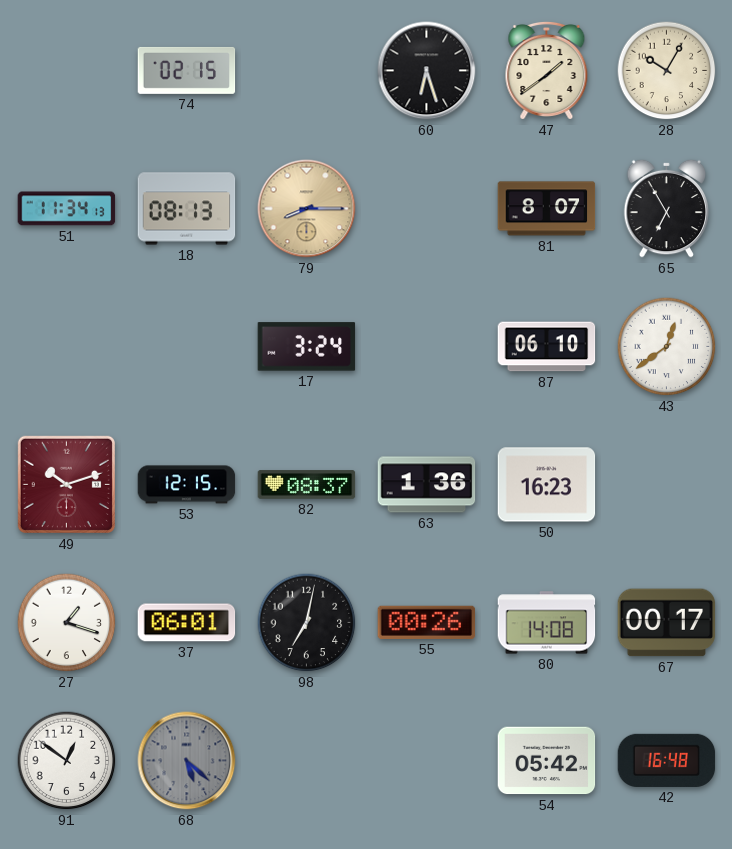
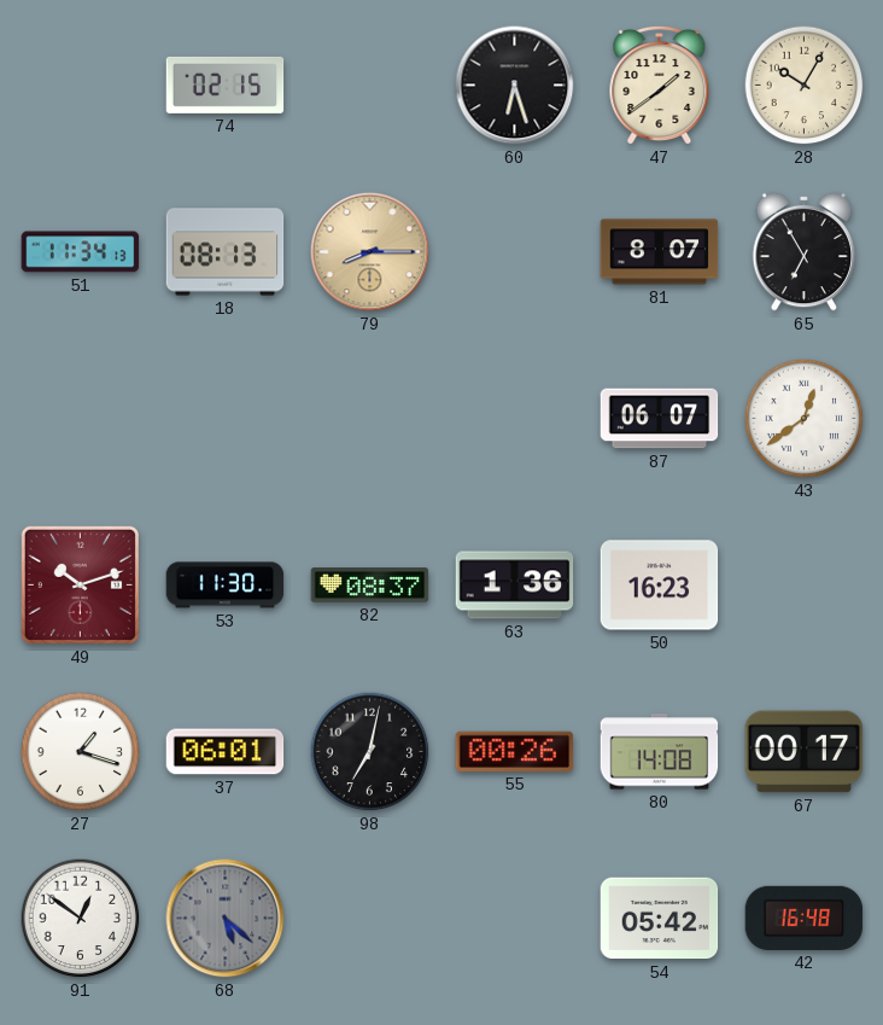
17: 3:24 -> none (307, 347)
87: 06:10 -> 06:07 (660, 419)
53: 12:15 -> 11:30 (226, 586)
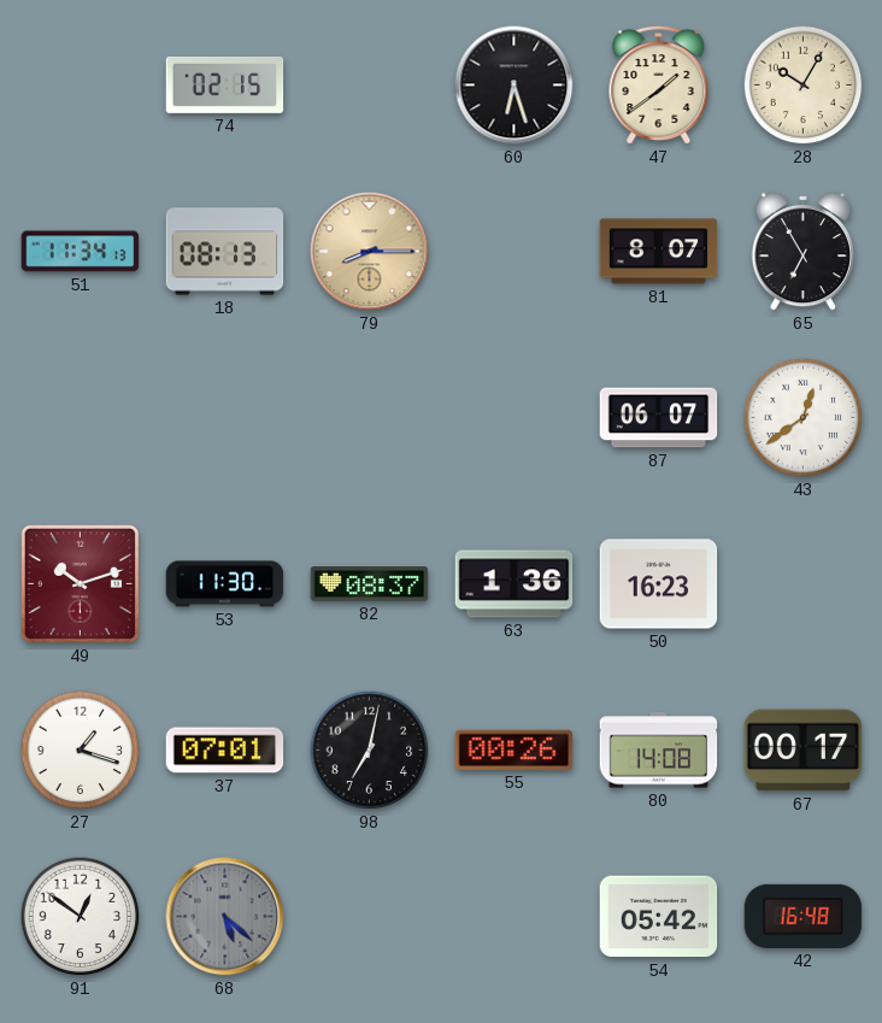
37: 06:01 -> 07:01 (225, 751)
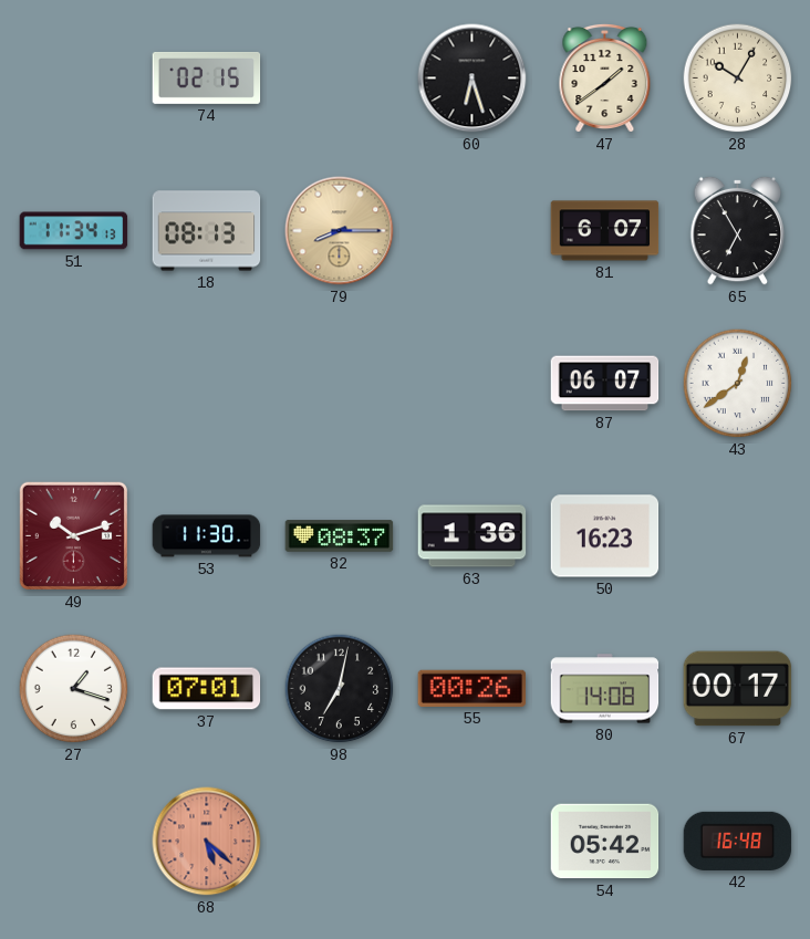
81: 8:07 -> 6:07 (605, 231)
91: 12:51 -> none (81, 917)
68 dial: grey -> salmon (207, 842)
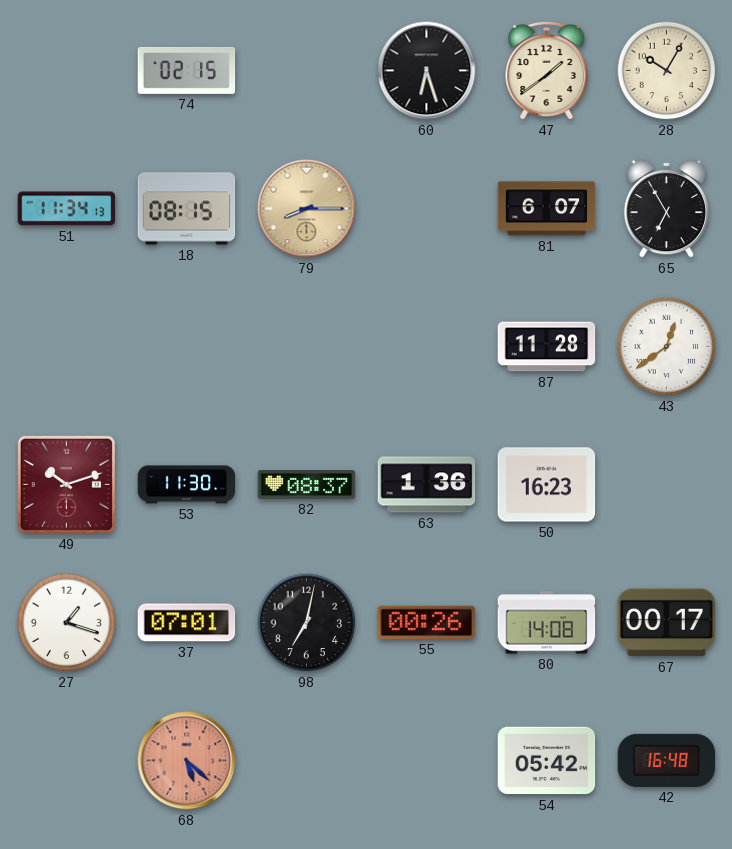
18: 08:13 -> 08:15 (187, 209)
87: 06:07 -> 11:28 (547, 347)
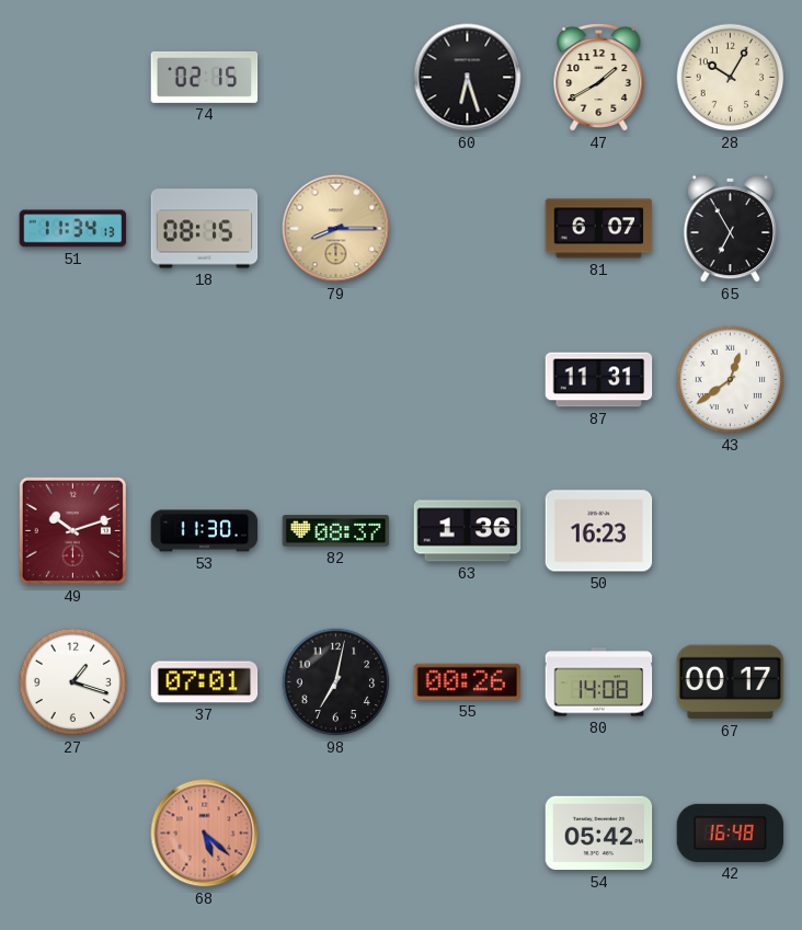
47: 1:39 -> 1:40 (599, 77)
87: 11:28 -> 11:31 (599, 380)
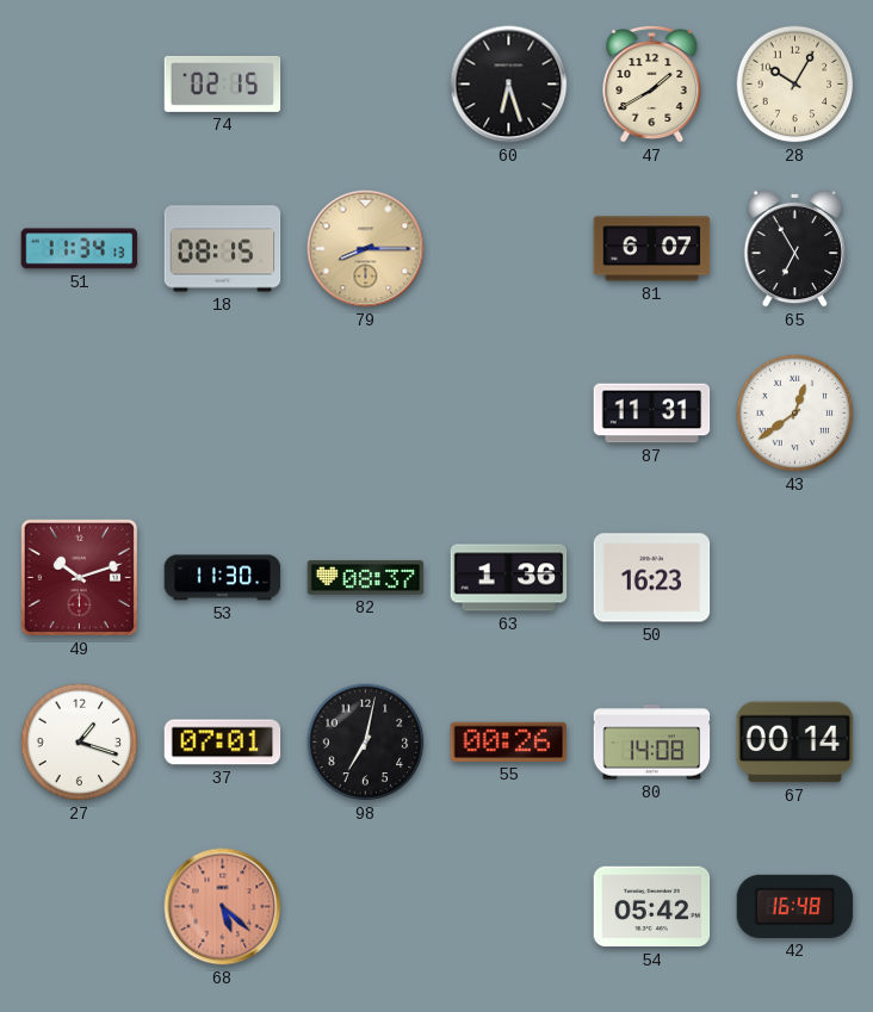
67: 00:17 -> 00:14 (795, 743)
